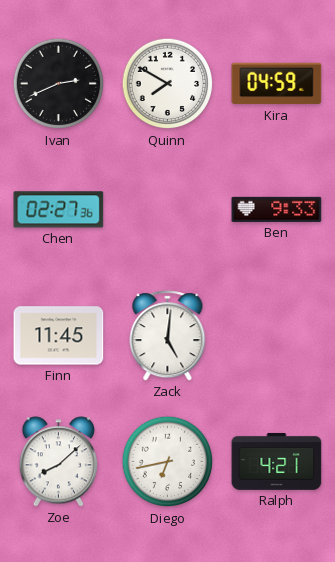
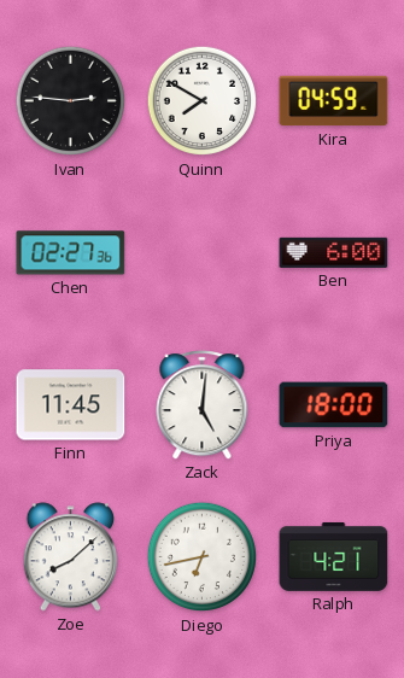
Ivan: 2:41 -> 2:46 (71, 101)
Ben: 9:33 -> 6:00 (334, 252)
Priya: none -> 18:00 (334, 405)
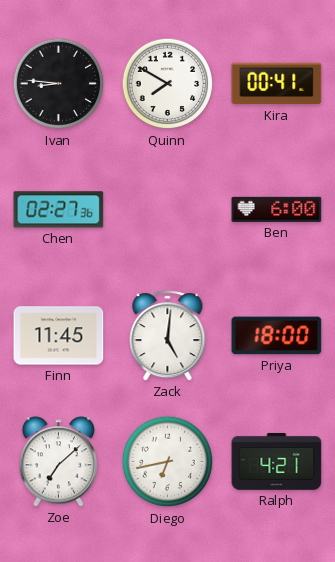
Ivan: 2:46 -> 8:46 (59, 84)
Kira: 04:59 -> 00:41 (277, 84)
Zoe: 8:08 -> 7:08 (59, 462)
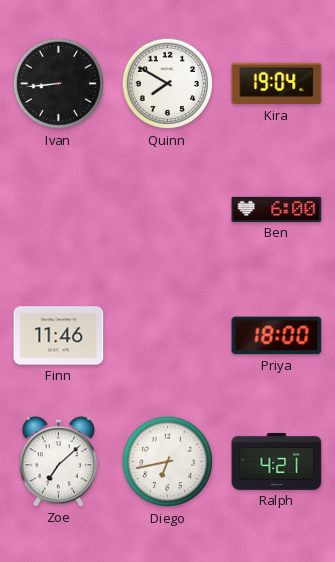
Ivan: 8:46 -> 8:44 (59, 84)
Kira: 00:41 -> 19:04 (277, 84)
Chen: 02:27 -> none (59, 210)
Finn: 11:45 -> 11:46 (59, 336)
Zack: 5:01 -> none (168, 336)
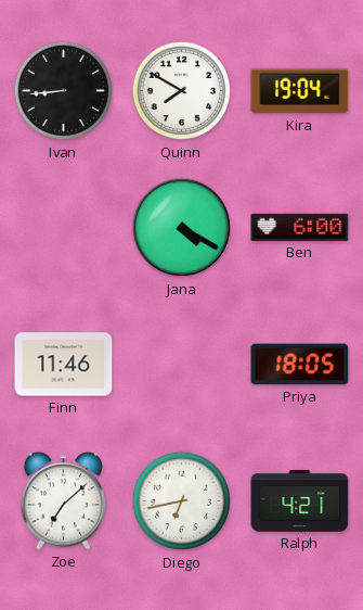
Jana: none -> 4:20 (182, 228)
Priya: 18:00 -> 18:05 (300, 365)
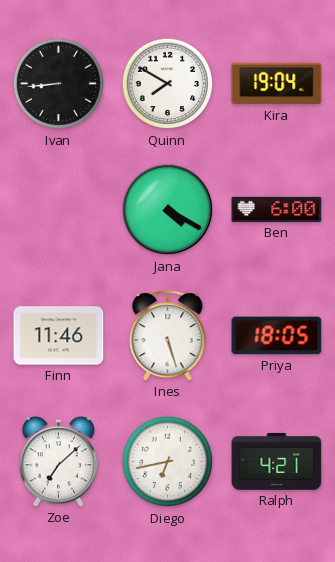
Ines: none -> 5:27 (168, 336)
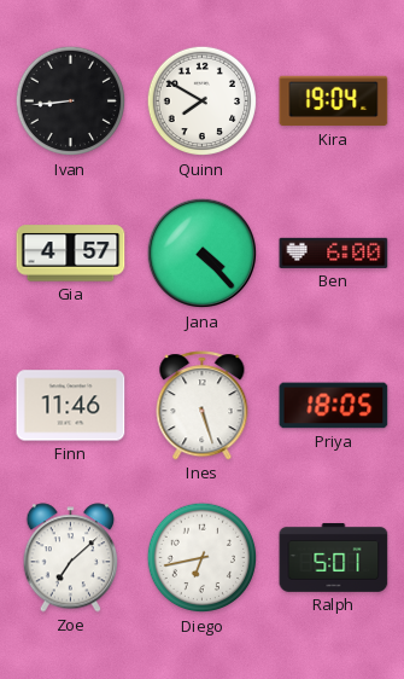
Gia: none -> 4:57 (71, 254)
Jana: 4:20 -> 4:23 (203, 254)
Ralph: 4:21 -> 5:01 (334, 558)
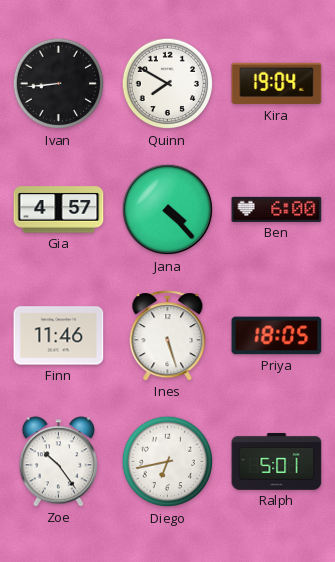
Zoe: 7:08 -> 10:24 (59, 462)
